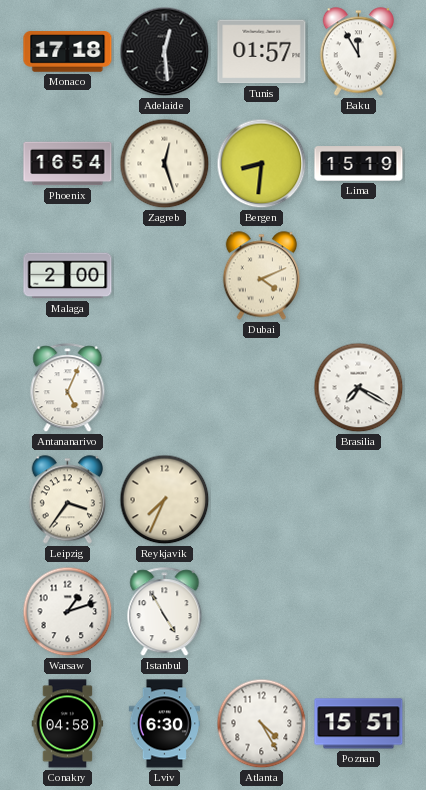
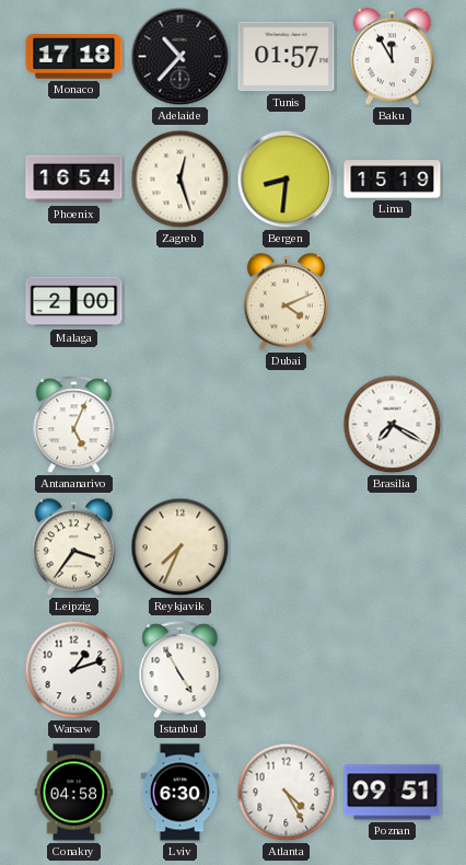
Adelaide: 12:29 -> 10:37 (180, 57)
Poznan: 15:51 -> 09:51 (393, 793)
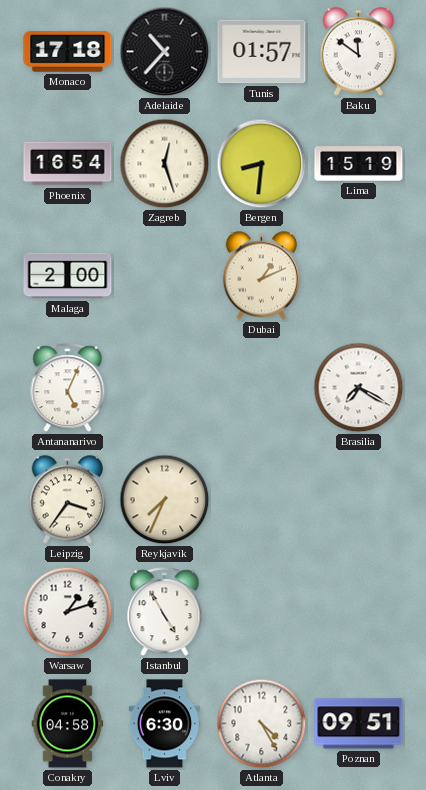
Baku: 11:55 -> 11:51 (358, 52)
Dubai: 4:11 -> 1:11 (261, 276)
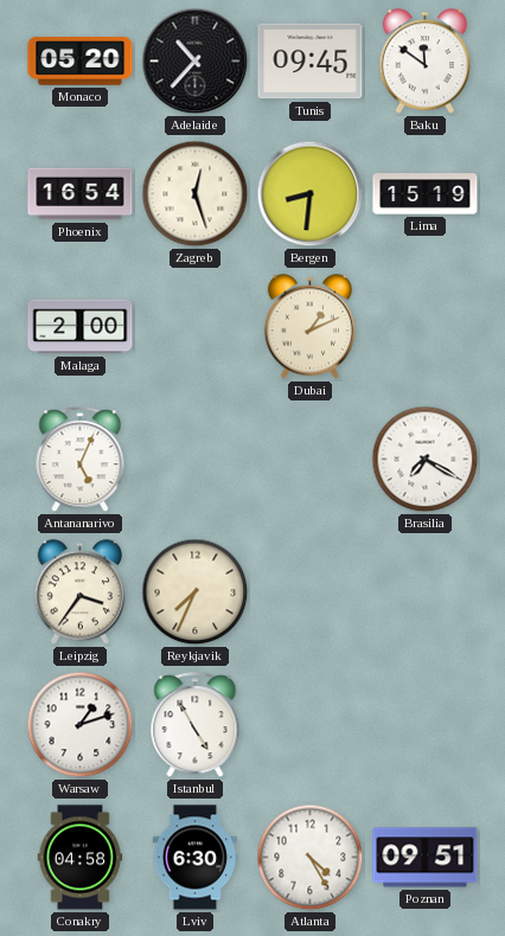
Monaco: 17:18 -> 05:20 (81, 62)
Tunis: 01:57 -> 09:45 (311, 62)
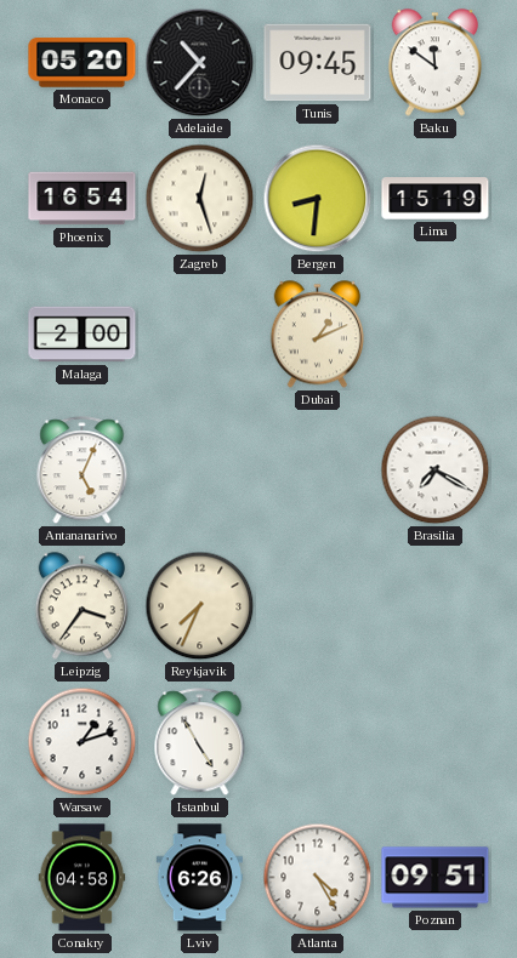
Lviv: 6:30 -> 6:26 (199, 878)
